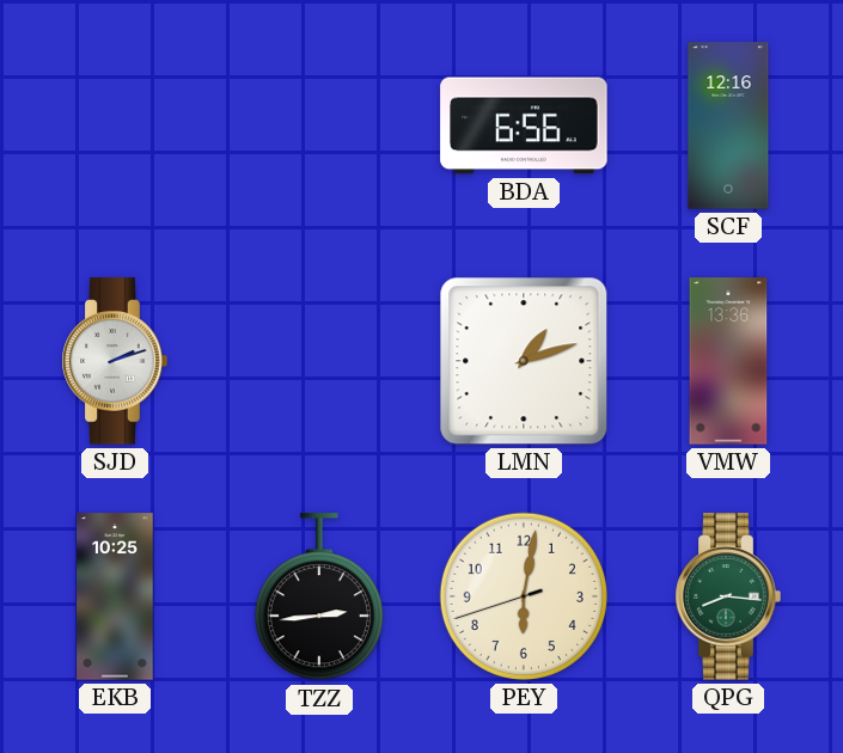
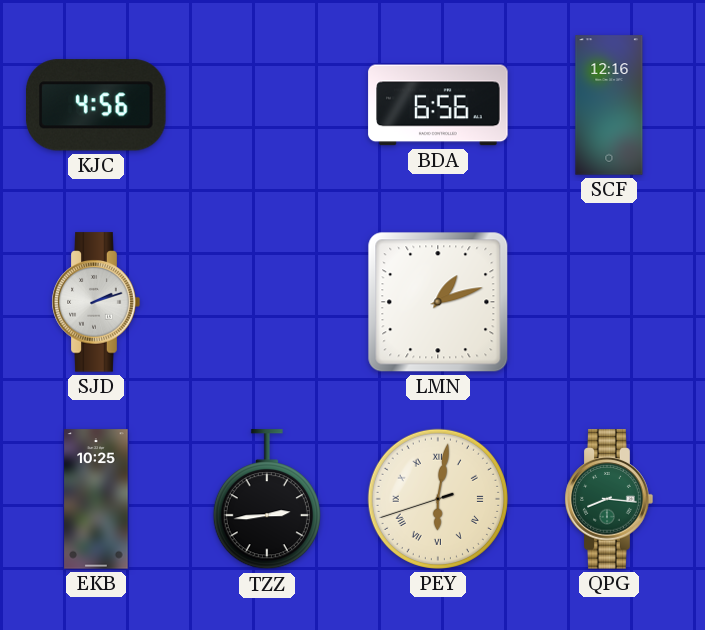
KJC: none -> 4:56 (97, 105)
VMW: 13:36 -> none (728, 361)
PEY numerals: Arabic -> Roman (438, 499)
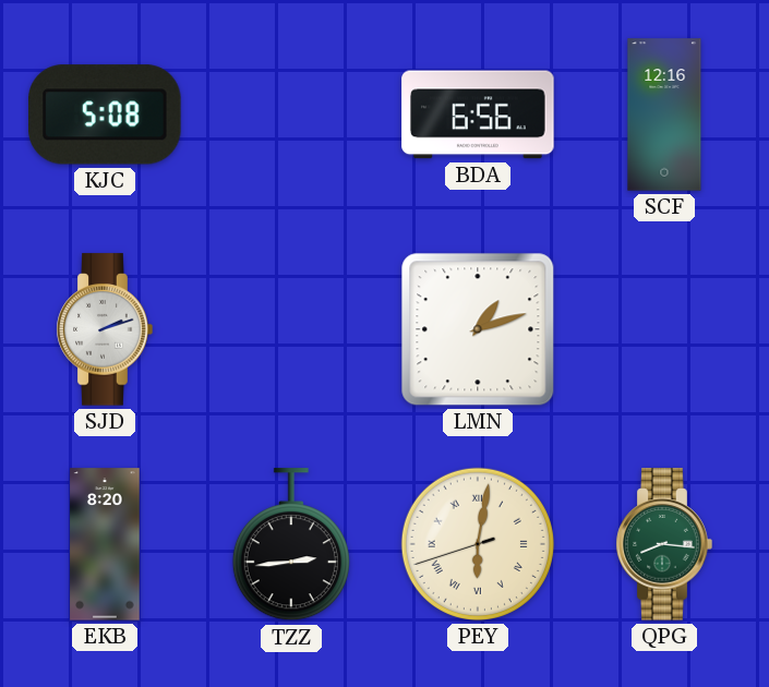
KJC: 4:56 -> 5:08 (106, 114)
EKB: 10:25 -> 8:20 (105, 544)
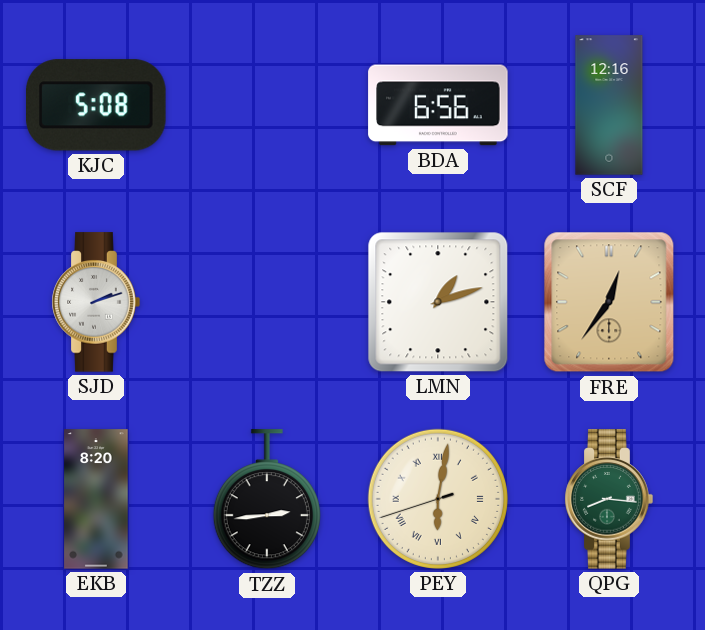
FRE: none -> 12:36 (609, 302)
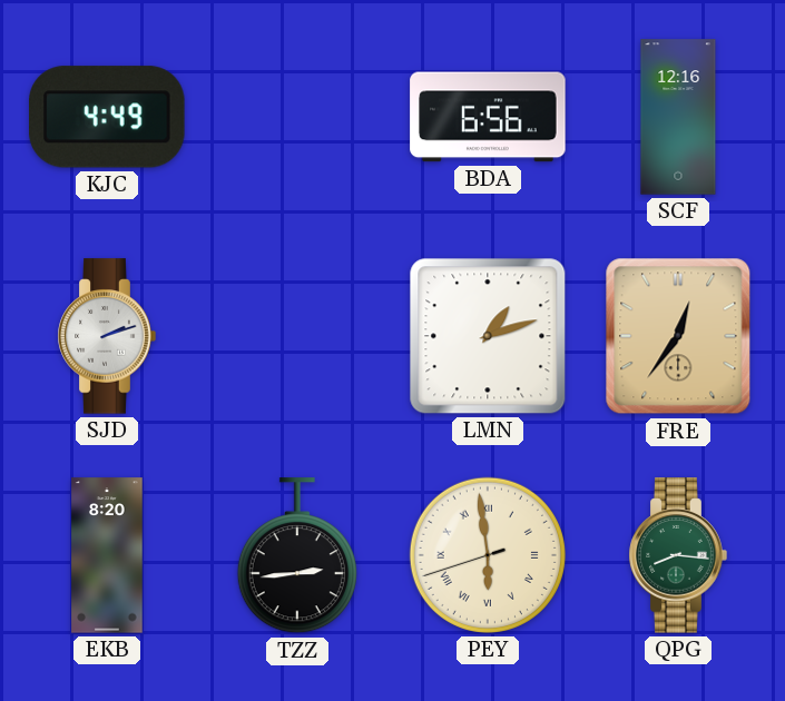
KJC: 5:08 -> 4:49 (108, 117)
PEY: 6:01 -> 5:58 (488, 555)
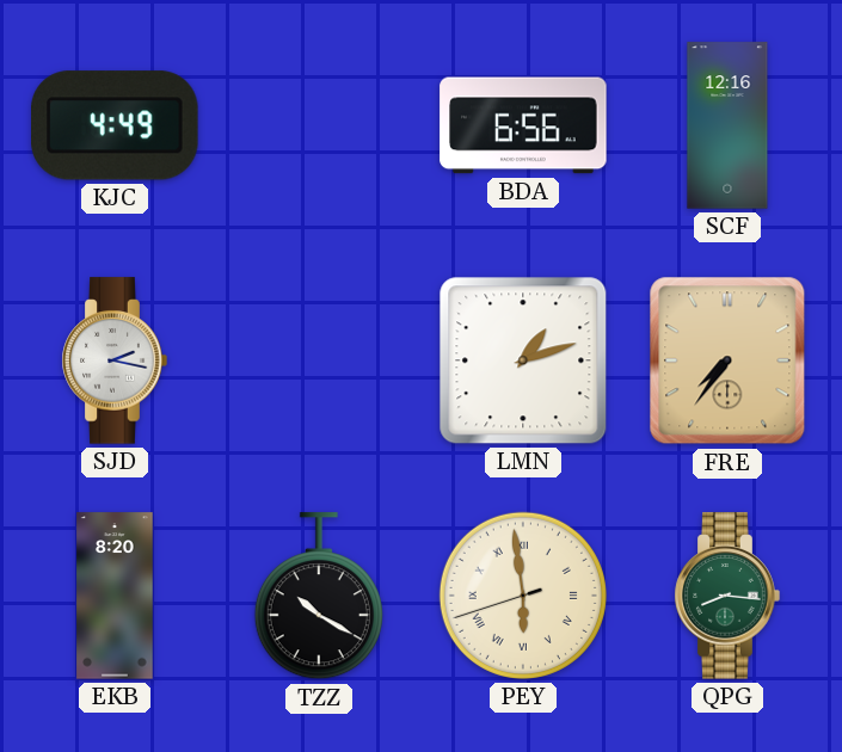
SJD: 2:12 -> 2:17 (115, 360)
FRE: 12:36 -> 7:36 (727, 360)
TZZ: 2:44 -> 10:20 (319, 597)
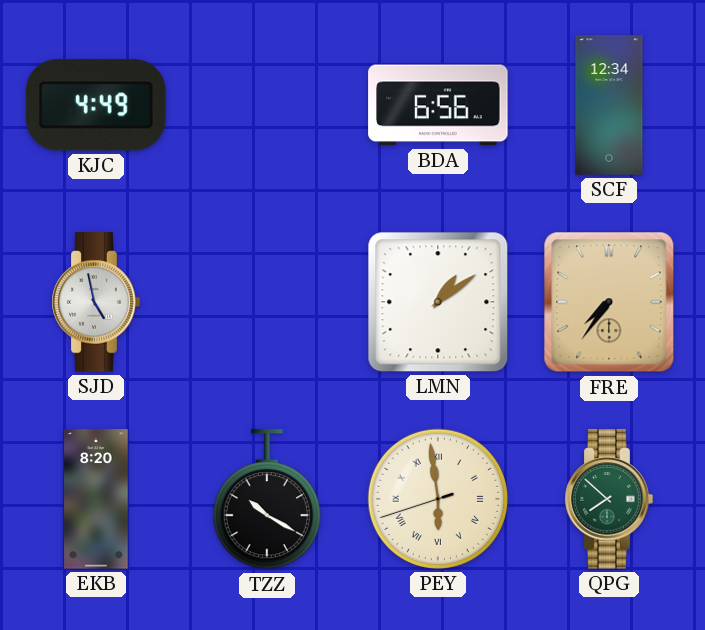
SCF: 12:16 -> 12:34 (609, 105)
SJD: 2:17 -> 4:58 (96, 302)
LMN: 1:12 -> 1:09 (438, 302)
QPG: 8:16 -> 7:52 (609, 499)
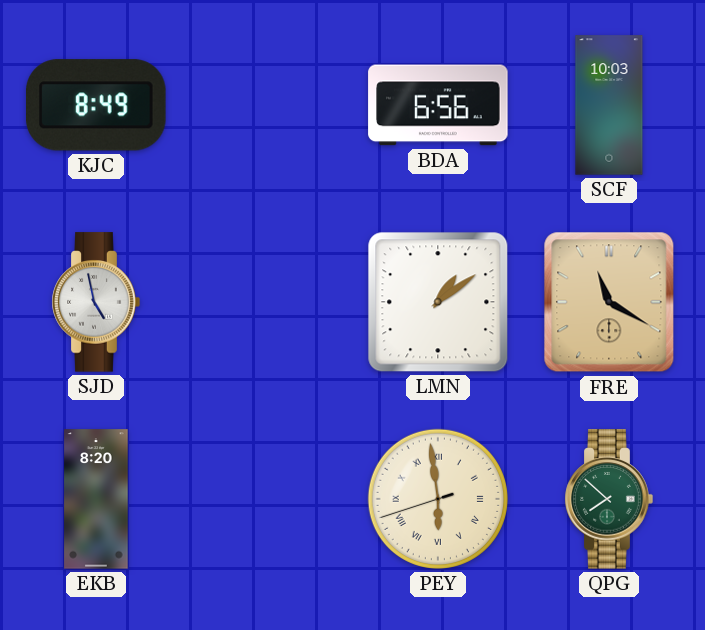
KJC: 4:49 -> 8:49 (97, 105)
SCF: 12:34 -> 10:03 (609, 105)
FRE: 7:36 -> 11:20 (609, 302)
TZZ: 10:20 -> none (267, 500)
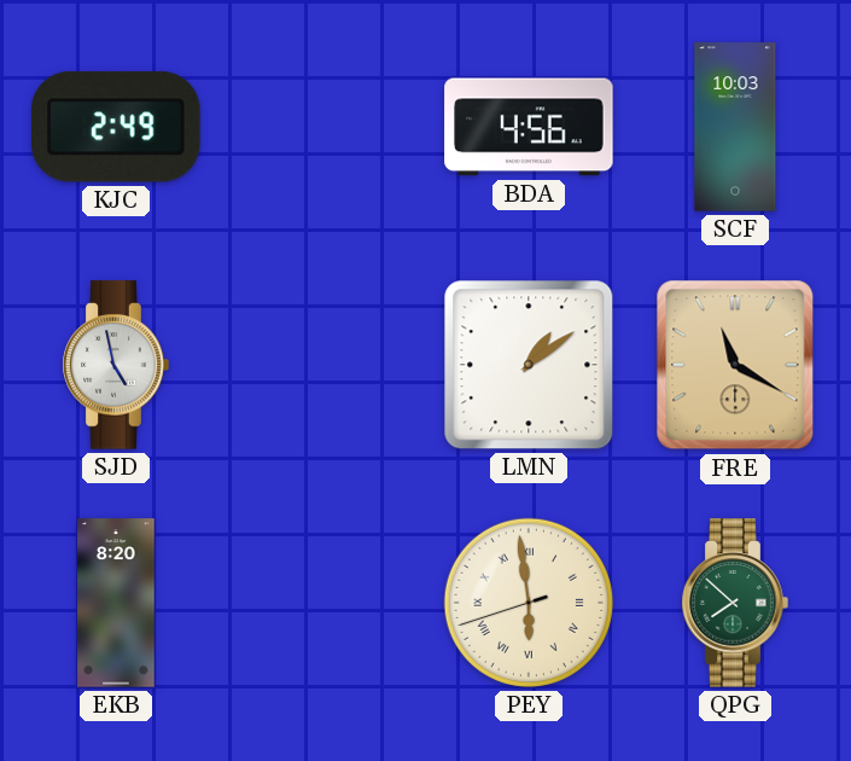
KJC: 8:49 -> 2:49 (117, 127)
BDA: 6:56 -> 4:56 (529, 127)
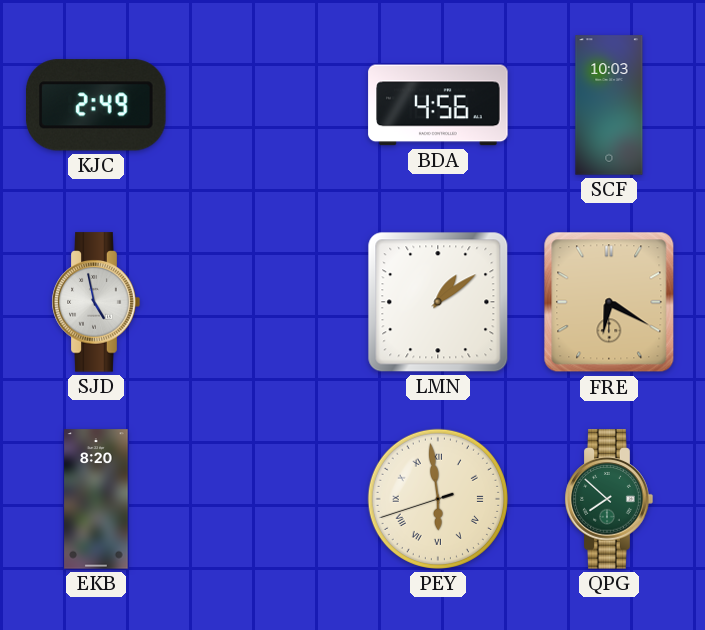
FRE: 11:20 -> 6:20 (609, 302)
